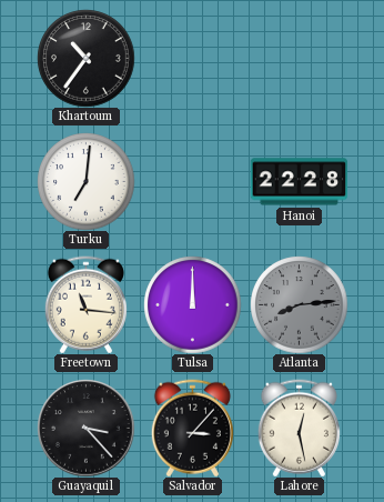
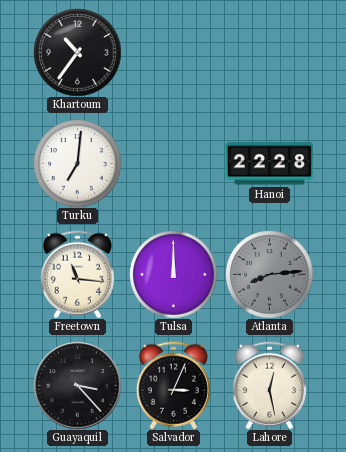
Salvador: 3:07 -> 3:04 (173, 385)
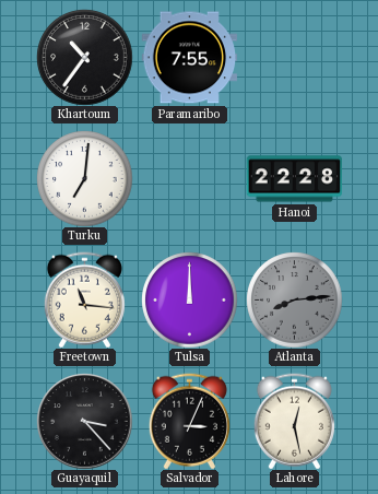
Paramaribo: none -> 7:55 (189, 58)
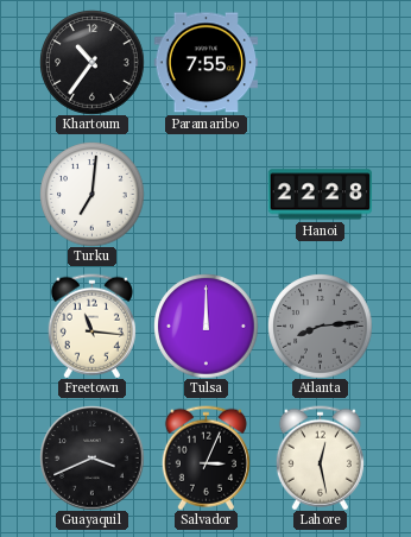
Guayaquil: 3:23 -> 3:41 (91, 457)
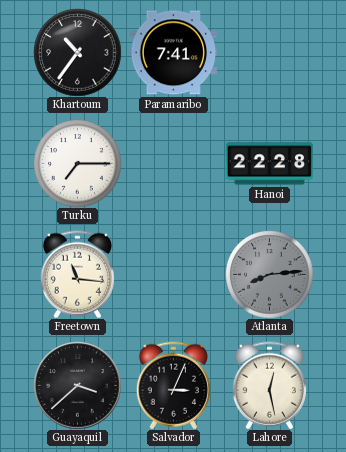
Paramaribo: 7:55 -> 7:41 (173, 53)
Turku: 7:01 -> 7:15 (77, 163)
Tulsa: 12:00 -> none (205, 326)
Guayaquil: 3:41 -> 3:38 (77, 385)
